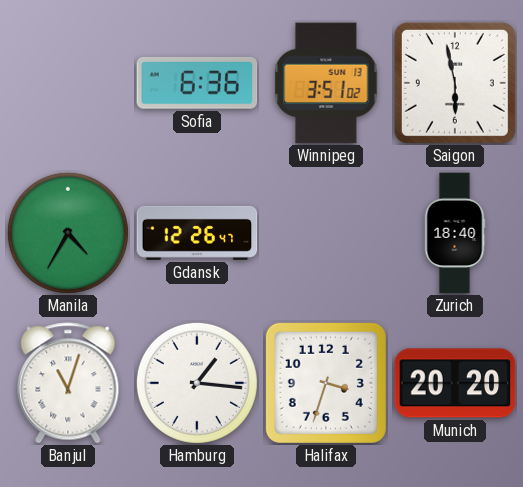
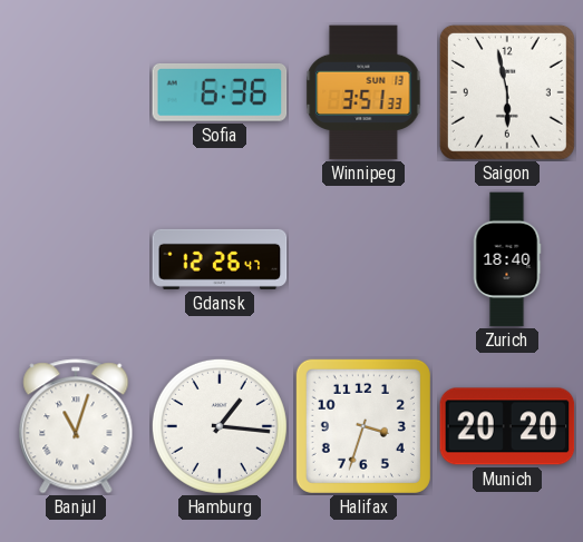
Winnipeg: 3:51:02 -> 3:51:33 (363, 92)
Manila: 4:35 -> none (68, 233)
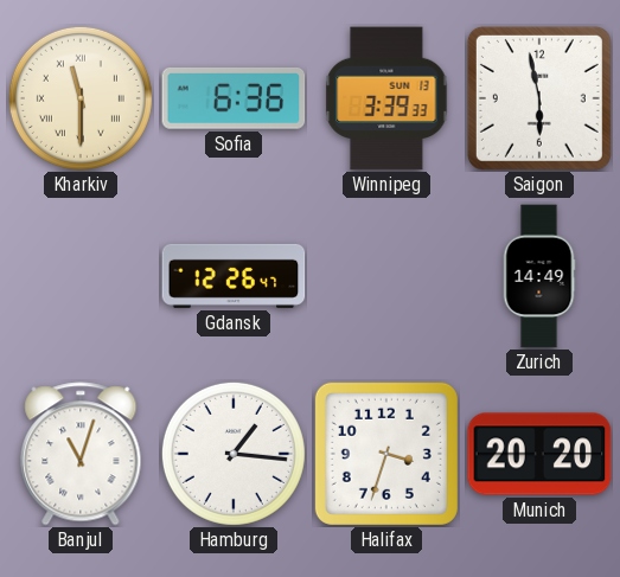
Kharkiv: none -> 11:30 (81, 98)
Winnipeg: 3:51 -> 3:39 (386, 98)
Zurich: 18:40 -> 14:49 (539, 276)
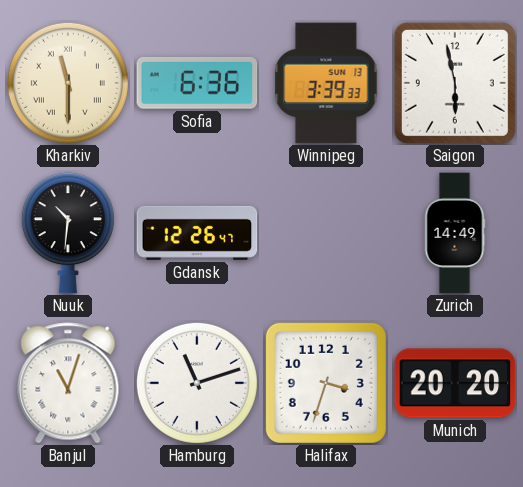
Nuuk: none -> 10:31 (68, 233)
Hamburg: 1:16 -> 11:12 (197, 383)
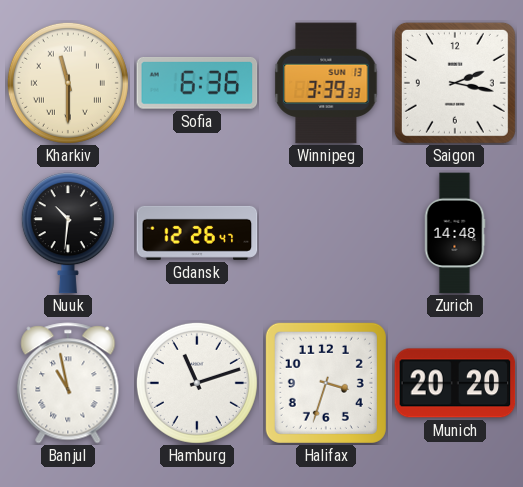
Saigon: 5:58 -> 2:17 (455, 83)
Zurich: 14:49 -> 14:48 (455, 233)
Banjul: 11:03 -> 10:58 (68, 383)
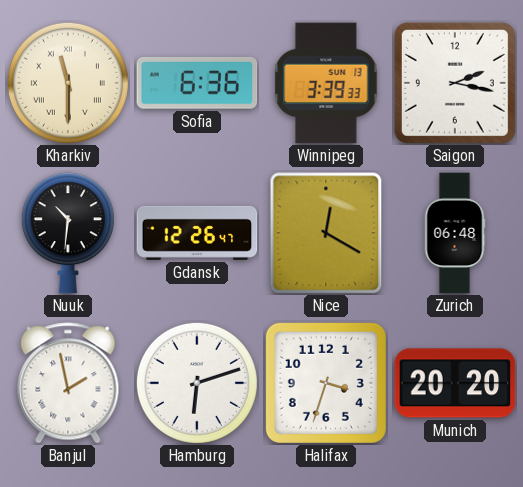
Nice: none -> 12:20 (326, 233)
Zurich: 14:48 -> 06:48 (455, 233)
Banjul: 10:58 -> 1:58 (68, 383)
Hamburg: 11:12 -> 6:12 (197, 383)
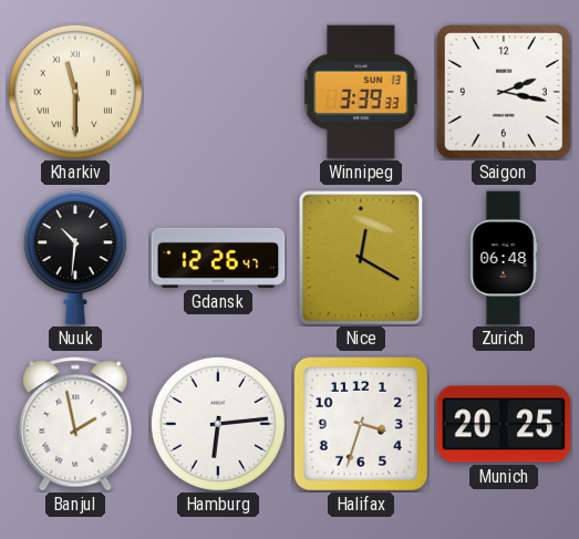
Sofia: 6:36 -> none (197, 83)
Hamburg: 6:12 -> 6:14 (218, 424)
Munich: 20:20 -> 20:25 (504, 424)
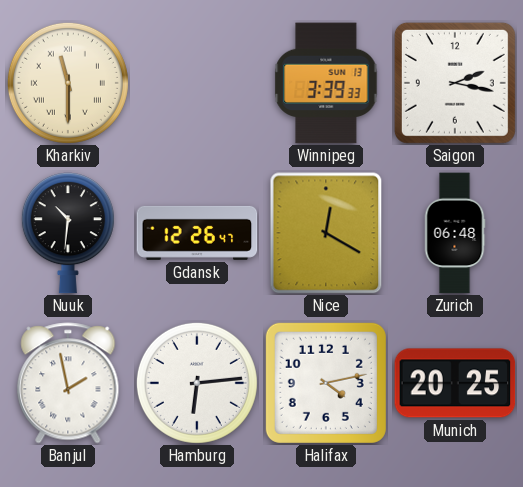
Halifax: 3:33 -> 4:13 (326, 383)
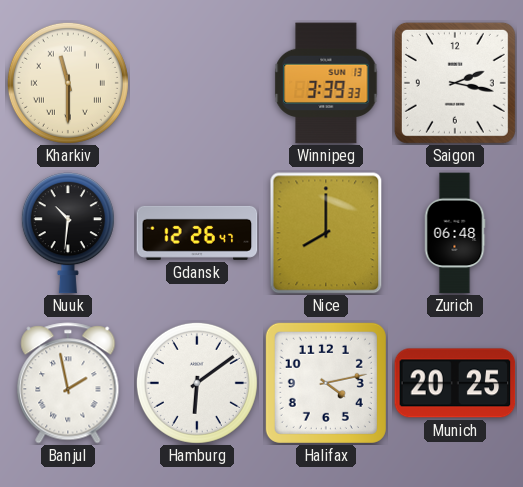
Nice: 12:20 -> 8:00 (326, 233)
Hamburg: 6:14 -> 6:09 (197, 383)
